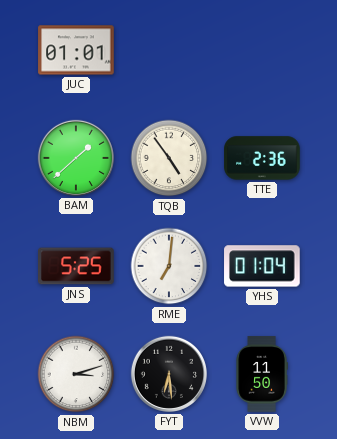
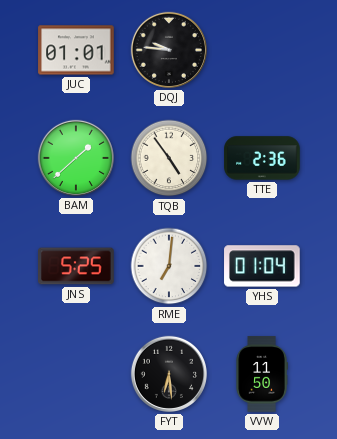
DQJ: none -> 9:46 (169, 50)
NBM: 3:12 -> none (76, 374)
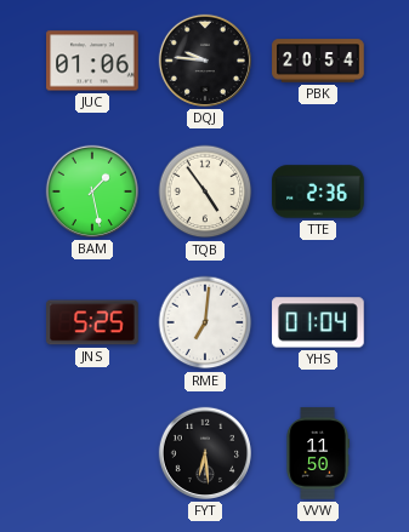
JUC: 01:01 -> 01:06 (92, 61)
PBK: none -> 20:54 (318, 61)
BAM: 1:38 -> 1:28 (92, 191)
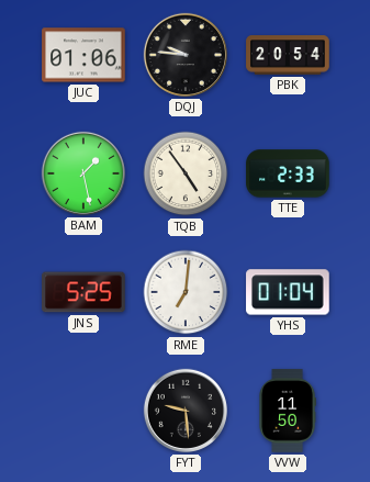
TTE: 2:36 -> 2:33 (288, 173)
FYT: 6:29 -> 9:29 (186, 411)
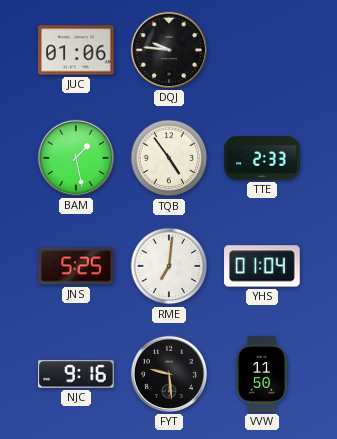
PBK: 20:54 -> none (288, 55)
NJC: none -> 9:16 (76, 374)
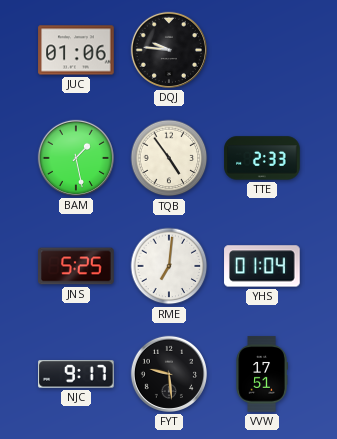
NJC: 9:16 -> 9:17 (76, 374)
VVW: 11:50 -> 17:51 (262, 374)
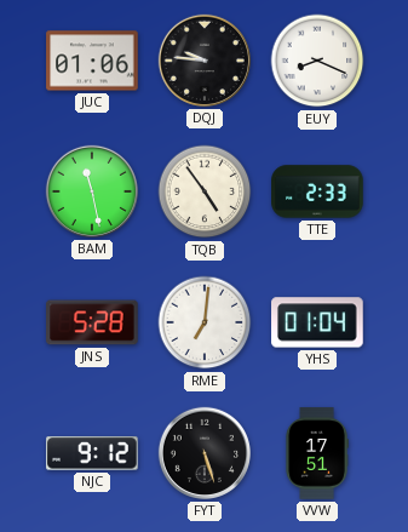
EUY: none -> 8:19 (317, 61)
BAM: 1:28 -> 11:28 (92, 191)
JNS: 5:25 -> 5:28 (92, 322)
NJC: 9:17 -> 9:12 (92, 453)
FYT: 9:29 -> 5:27 (205, 453)
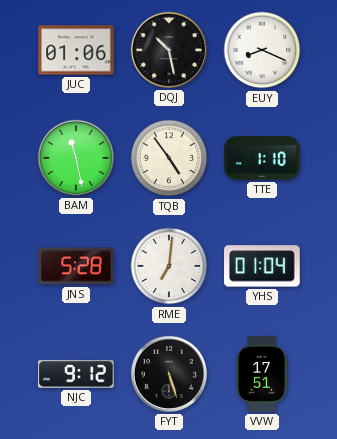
DQJ: 9:46 -> 10:28 (169, 50)
TTE: 2:33 -> 1:10 (262, 158)
